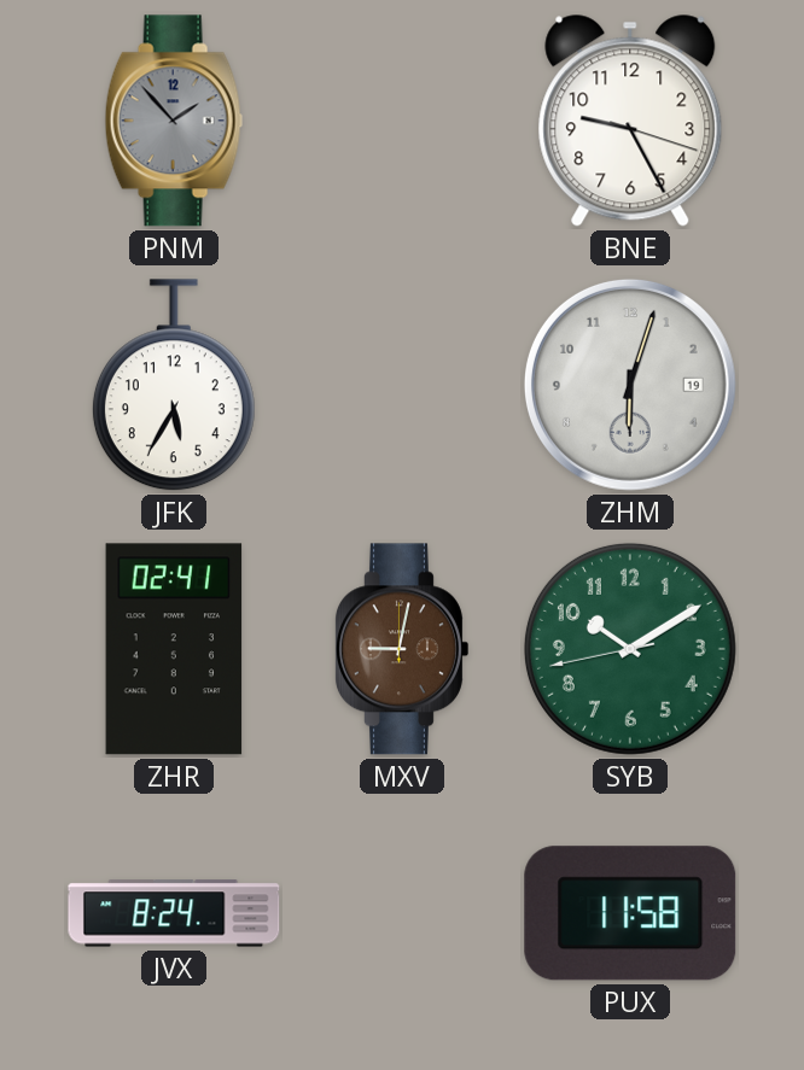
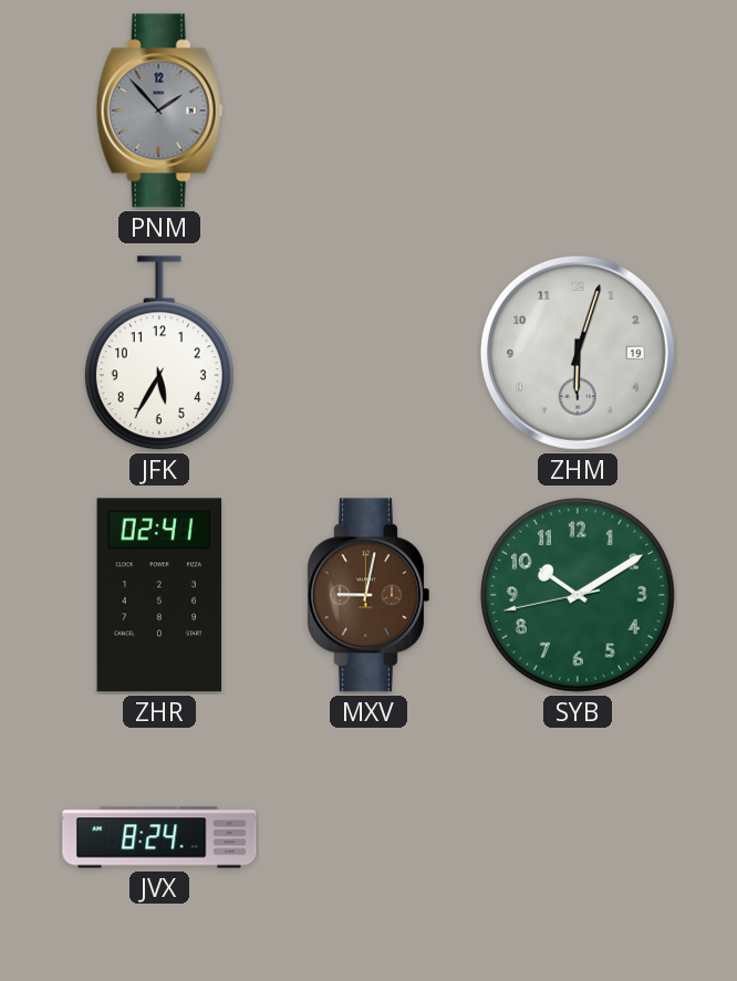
BNE: 9:25 -> none (630, 121)
PUX: 11:58 -> none (630, 913)
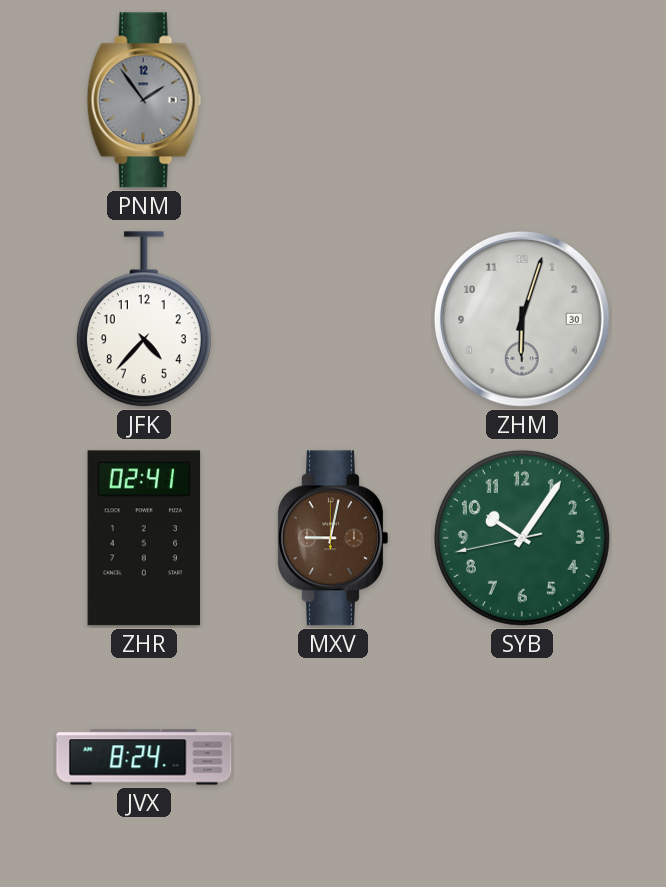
PNM: 1:53 -> 1:54 (144, 100)
JFK: 5:35 -> 4:37 (144, 320)
ZHM date: 19 -> 30 (522, 319)
SYB: 10:09 -> 10:05 (522, 538)
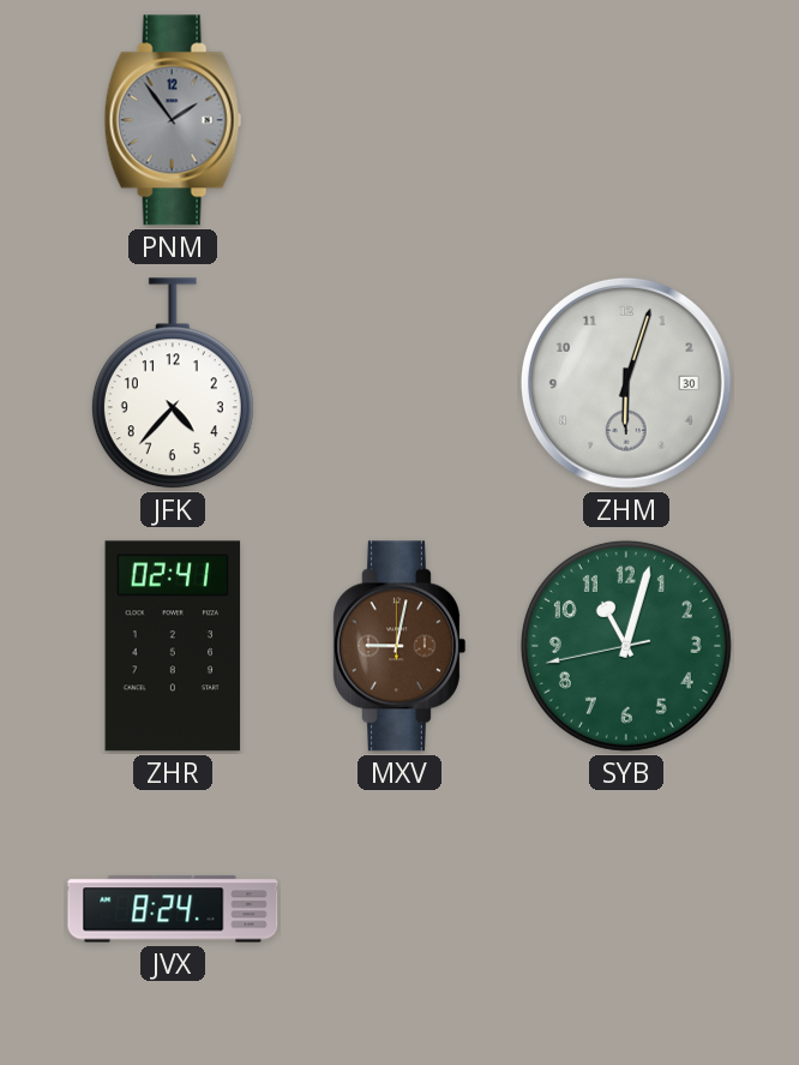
SYB: 10:05 -> 11:02 (626, 646)
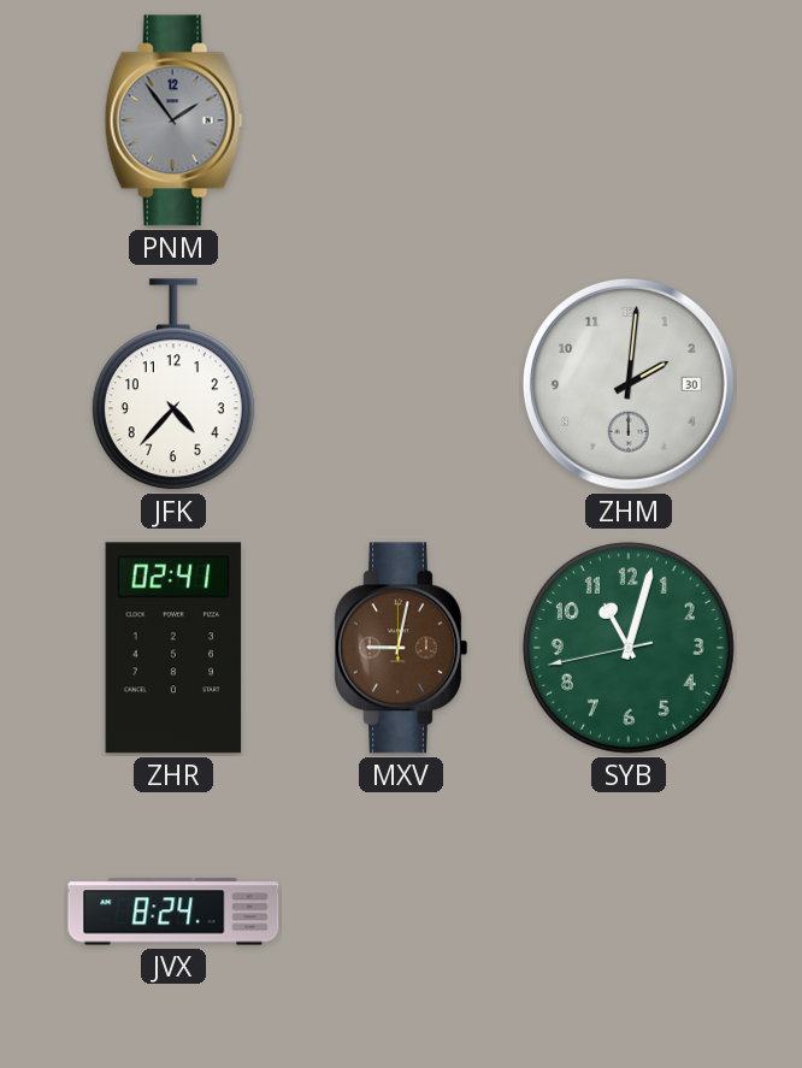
ZHM: 6:03 -> 2:01 (629, 384)
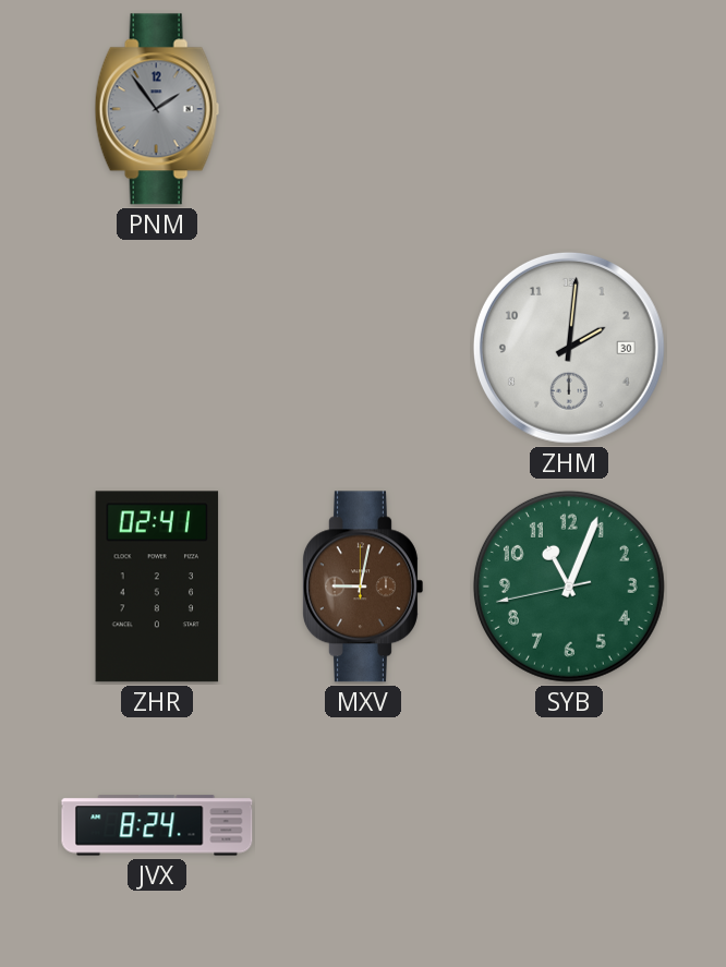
JFK: 4:37 -> none (173, 385)
SYB: 11:02 -> 11:03 (569, 587)
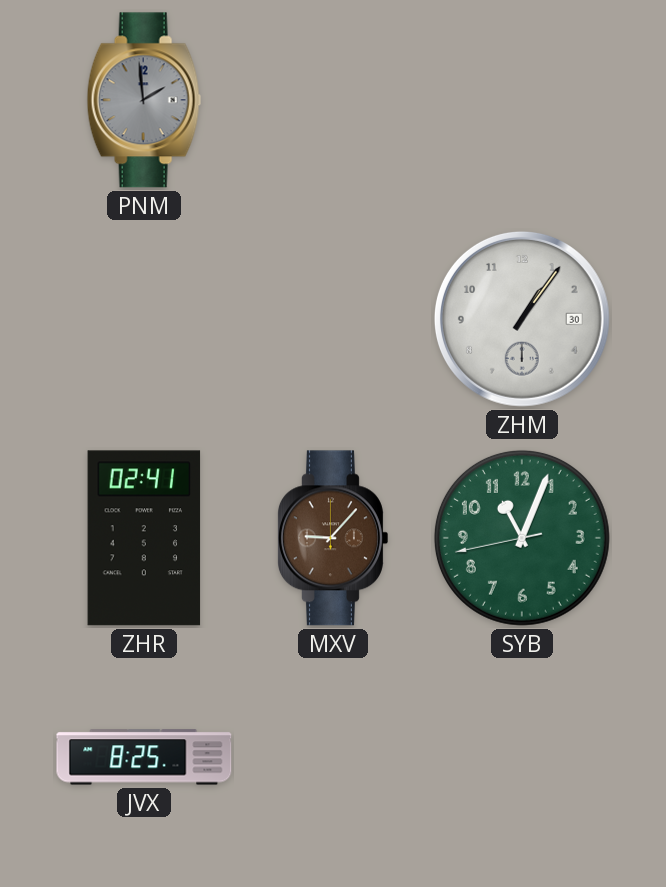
PNM: 1:54 -> 1:59 (144, 100)
ZHM: 2:01 -> 1:06 (522, 319)
MXV: 9:02 -> 9:07 (332, 538)
JVX: 8:24 -> 8:25 (144, 757)
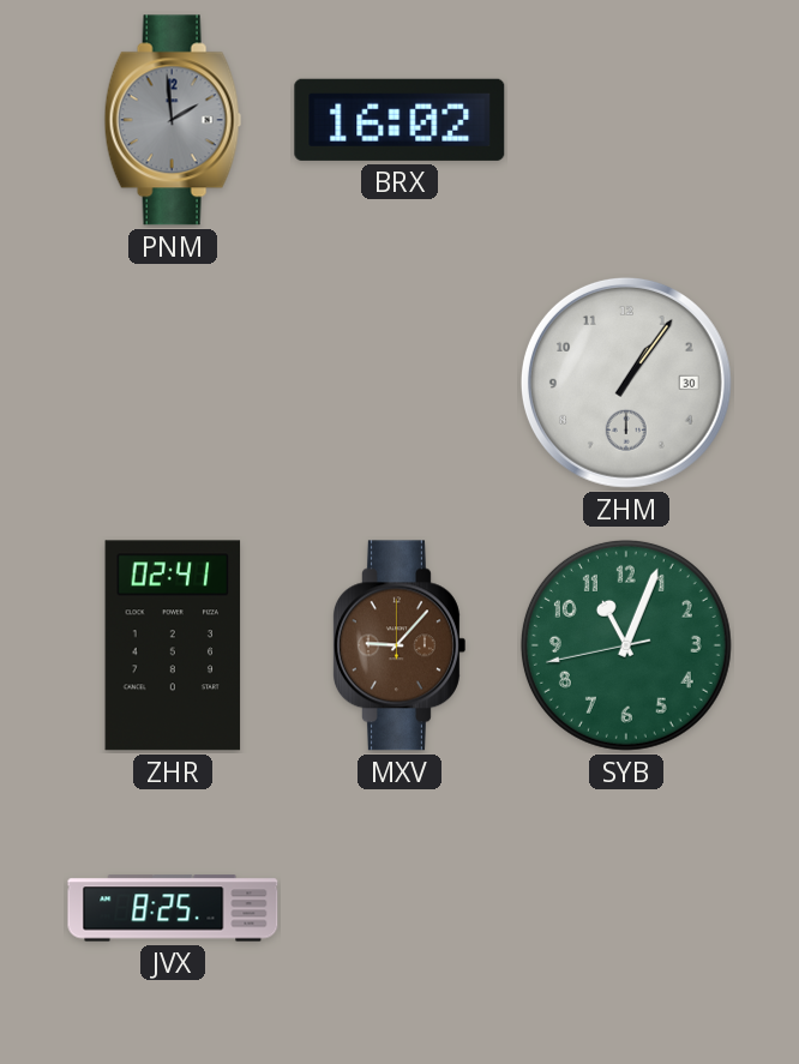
BRX: none -> 16:02 (400, 120)
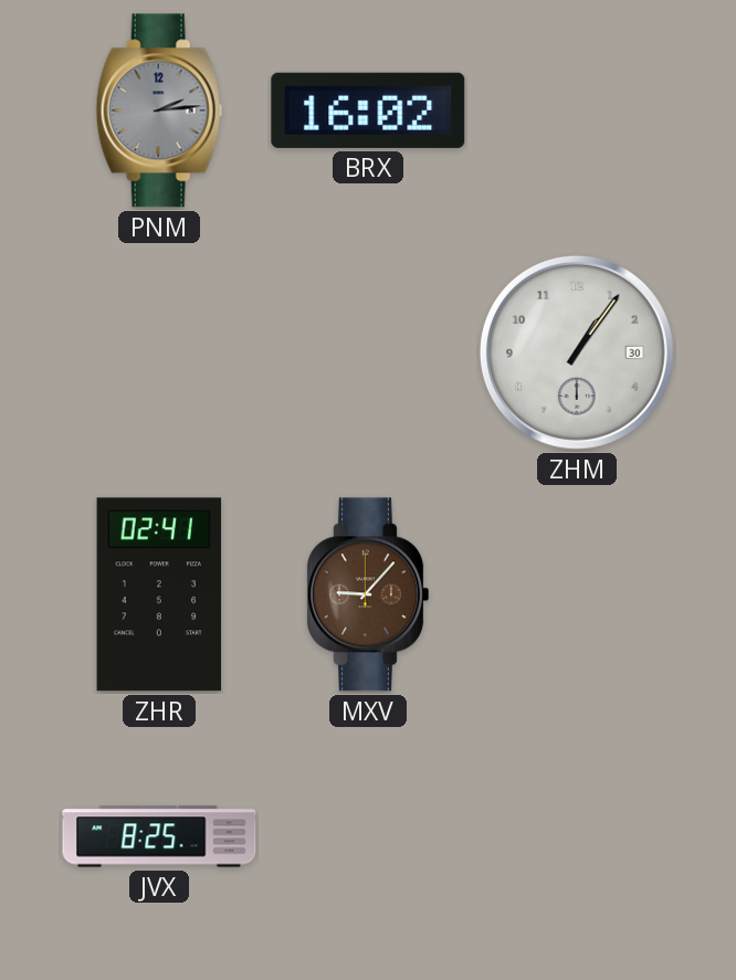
PNM: 1:59 -> 2:14 (159, 110)
SYB: 11:03 -> none (626, 645)
